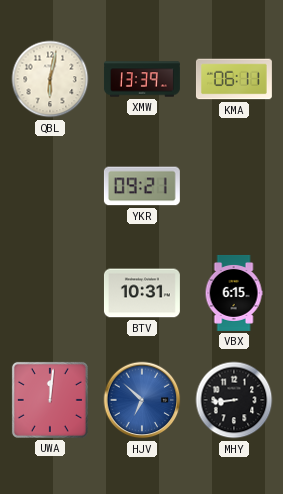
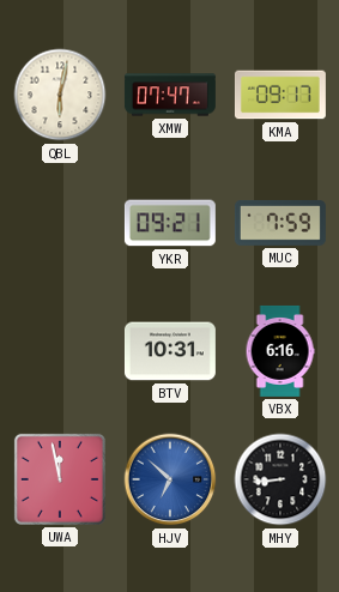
XMW: 13:39 -> 07:47 (170, 95)
KMA: 06:11 -> 09:17 (280, 95)
MUC: none -> 7:59 (280, 223)
VBX: 6:15 -> 6:16 (280, 351)
UWA: 12:01 -> 11:58 (60, 479)
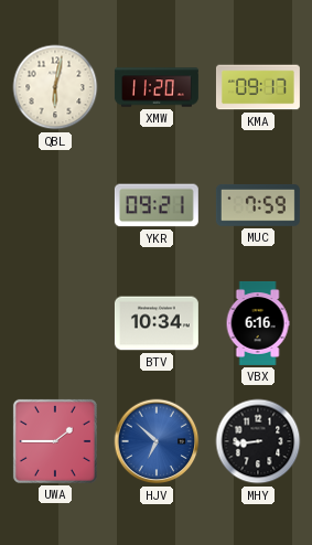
XMW: 07:47 -> 11:20 (157, 87)
BTV: 10:31 -> 10:34 (157, 323)
UWA: 11:58 -> 1:45 (55, 441)
